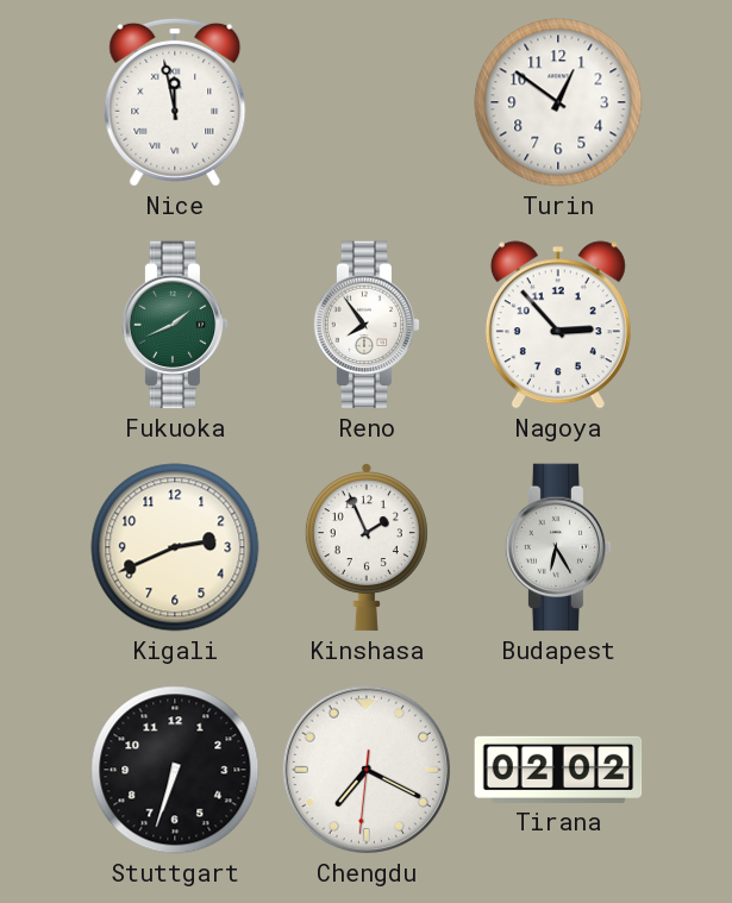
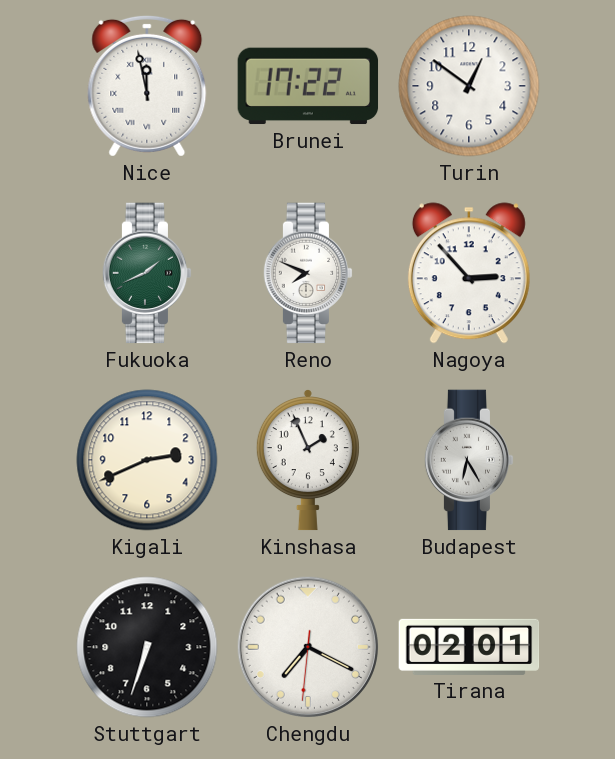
Brunei: none -> 17:22 (308, 86)
Reno: 7:54 -> 7:49 (308, 273)
Tirana: 02:02 -> 02:01 (469, 647)
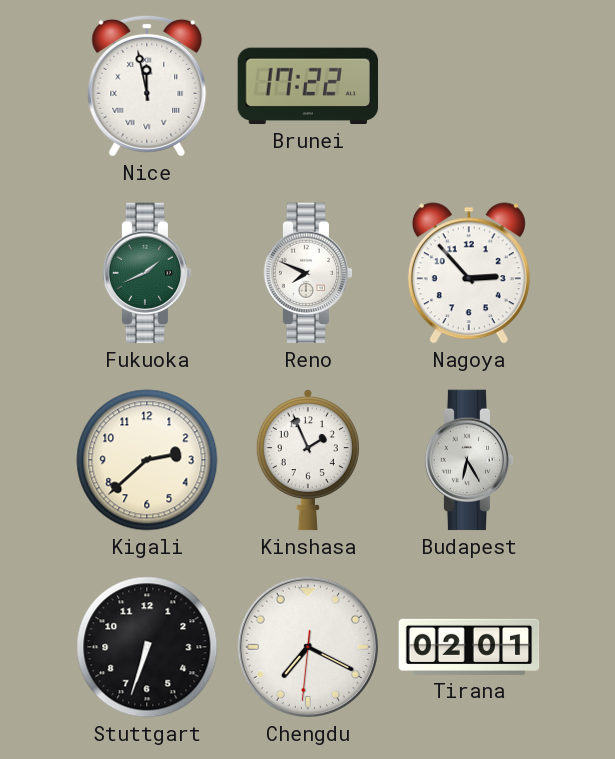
Turin: 12:51 -> none (469, 86)
Kigali: 2:41 -> 2:38 (147, 460)
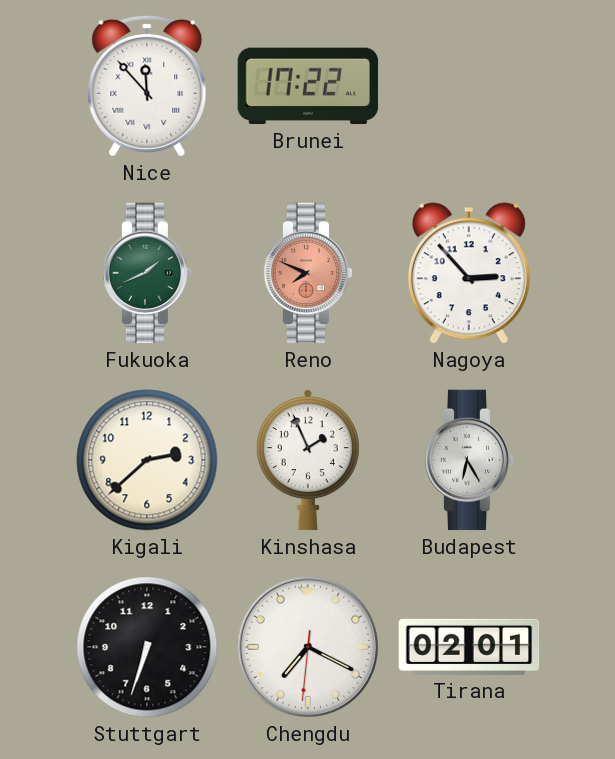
Nice: 11:58 -> 11:53 (147, 86)
Reno dial: white -> salmon (308, 273)
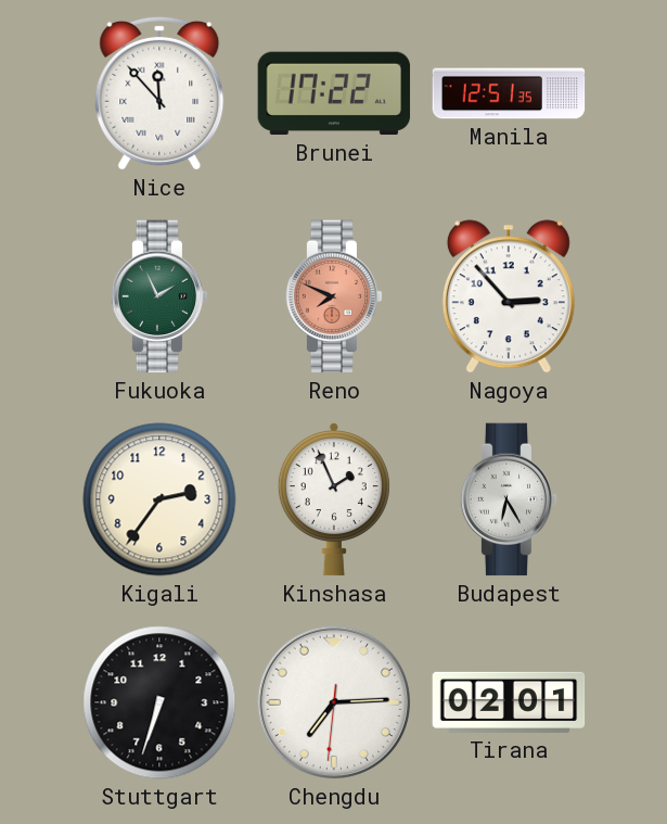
Manila: none -> 12:51 (509, 93)
Fukuoka: 1:41 -> 1:56 (159, 296)
Kigali: 2:38 -> 2:36 (159, 499)
Chengdu: 7:19 -> 7:14 (334, 702)
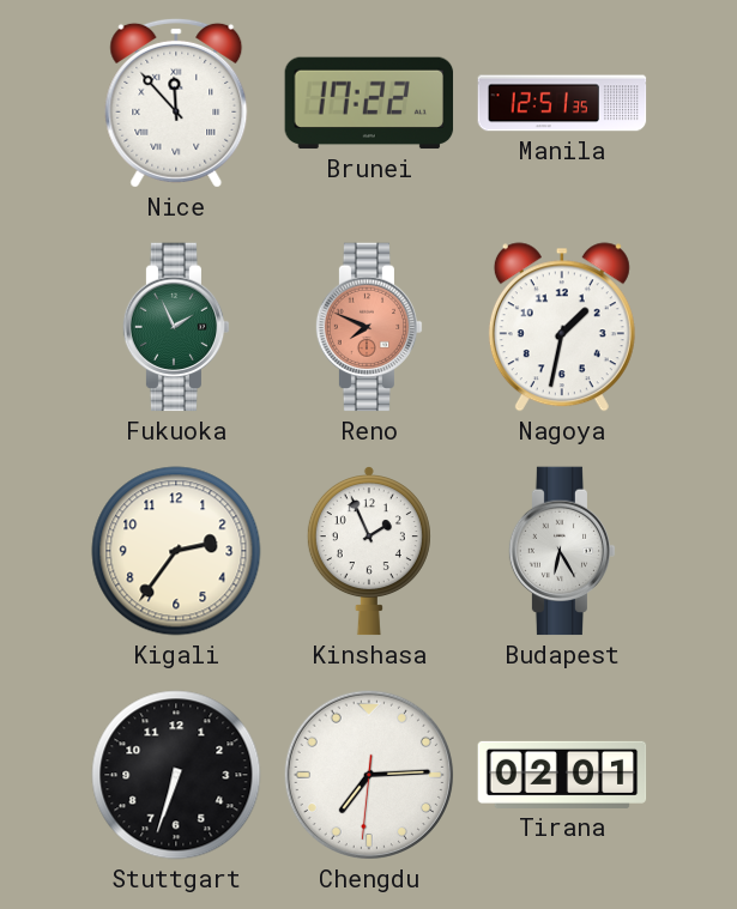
Nagoya: 2:53 -> 1:32 (562, 327)
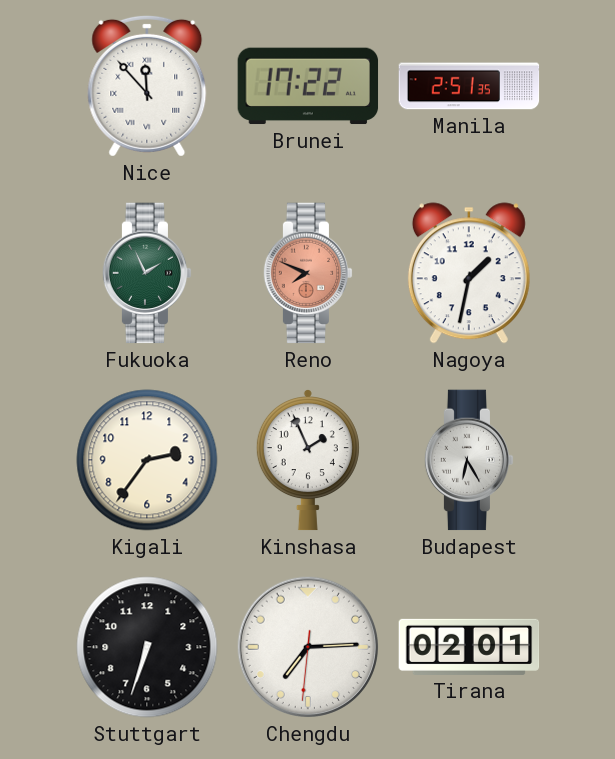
Manila: 12:51 -> 2:51 (469, 86)
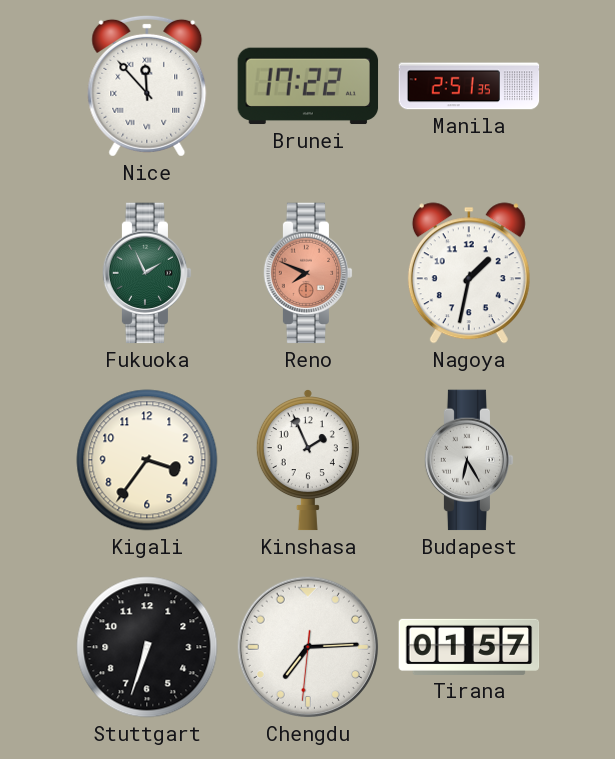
Kigali: 2:36 -> 3:36 (147, 460)
Tirana: 02:01 -> 01:57 (469, 647)
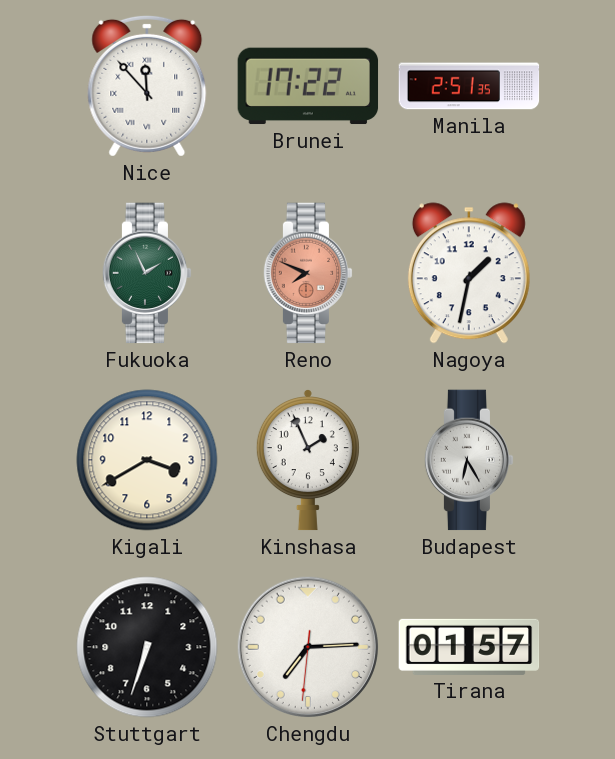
Kigali: 3:36 -> 3:40 (147, 460)
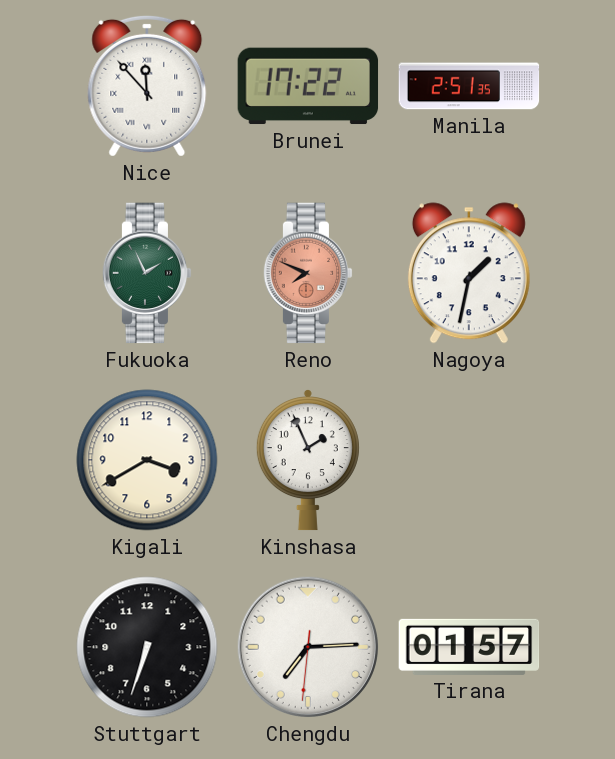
Budapest: 6:25 -> none (469, 460)
